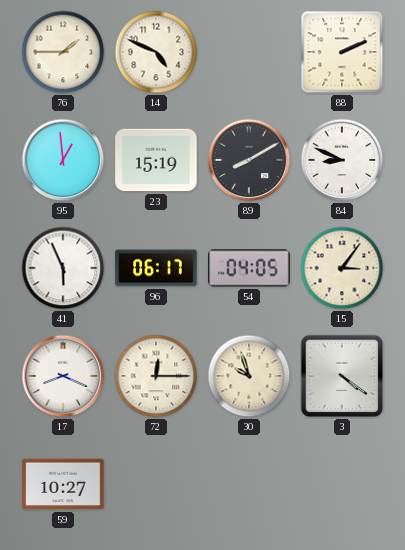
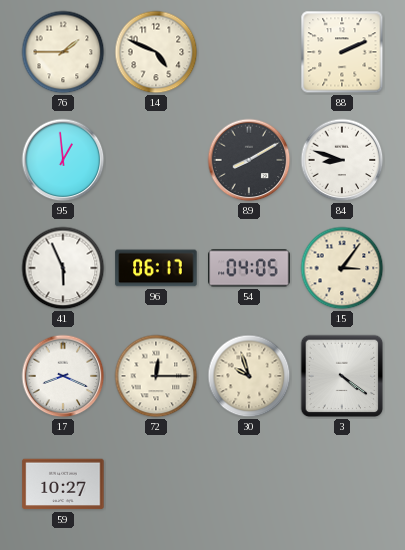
23: 15:19 -> none (156, 160)
84: 8:49 -> 8:48 (342, 160)
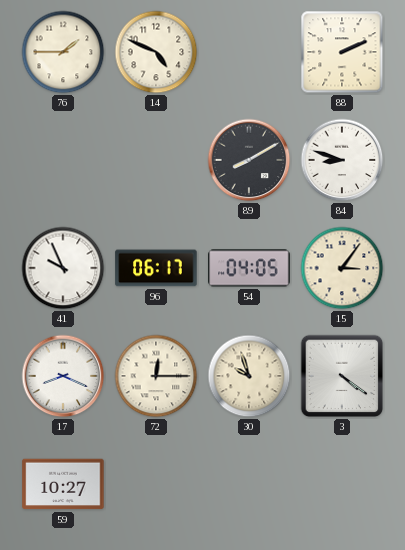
95: 12:59 -> none (63, 160)
41: 5:56 -> 9:56 (63, 268)
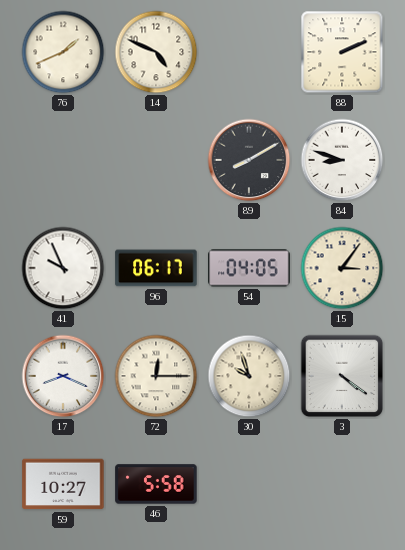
76: 1:45 -> 1:41 (63, 52)
46: none -> 5:58 (156, 484)
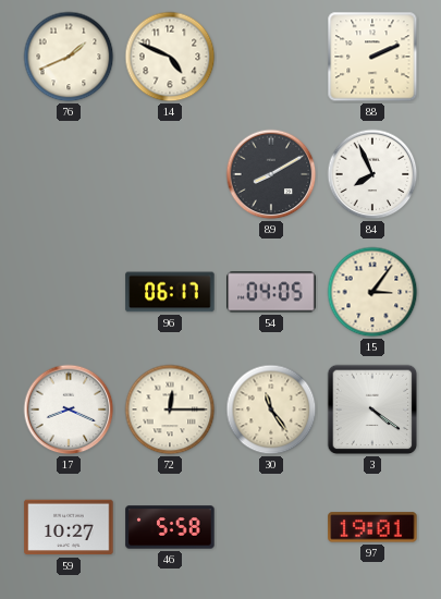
84: 8:48 -> 7:56 (372, 174)
41: 9:56 -> none (63, 268)
30: 9:57 -> 11:24 (271, 409)
97: none -> 19:01 (372, 527)
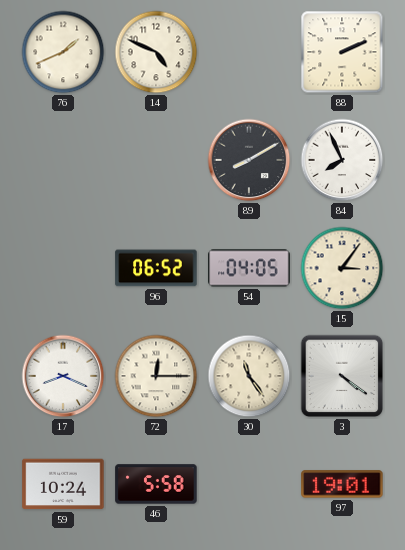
96: 06:17 -> 06:52 (156, 268)
59: 10:27 -> 10:24 (63, 484)
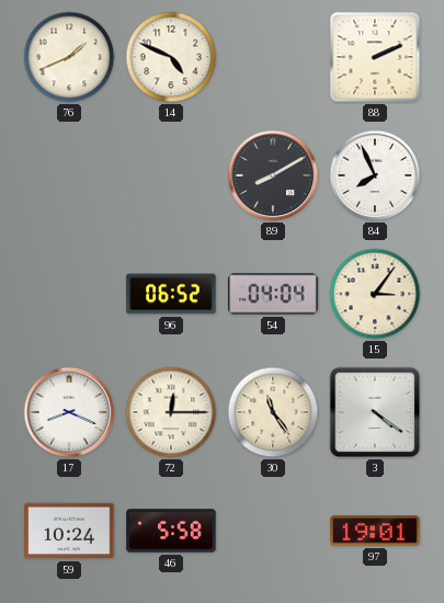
54: 04:05 -> 04:04 (273, 294)
